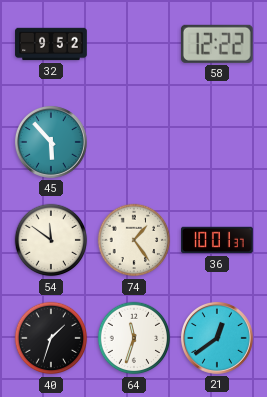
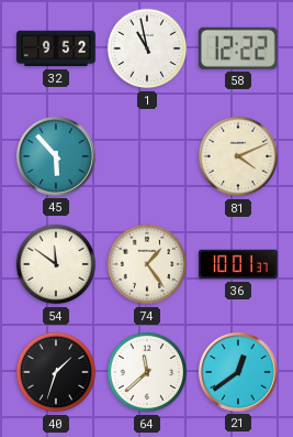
1: none -> 10:58 (147, 48)
81: none -> 4:11 (238, 156)
64: 11:33 -> 11:38 (147, 372)
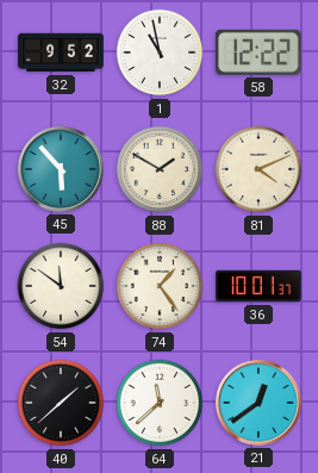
88: none -> 1:50 (160, 169)
40: 1:33 -> 1:38 (61, 403)
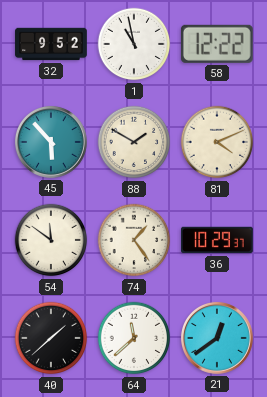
36: 10:01 -> 10:29 (217, 240)
